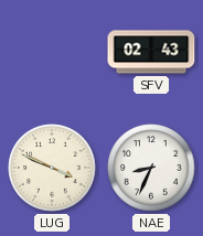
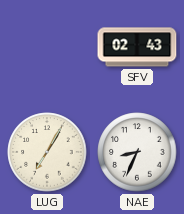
LUG: 3:49 -> 7:05 (47, 152)
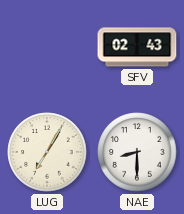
NAE: 8:34 -> 8:30 (137, 152)
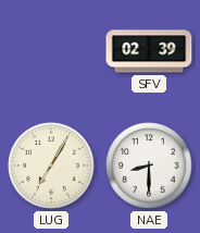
SFV: 02:43 -> 02:39 (149, 51)
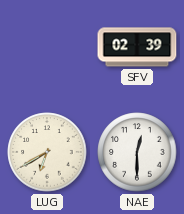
LUG: 7:05 -> 6:40 (47, 152)
NAE: 8:30 -> 12:30 (137, 152)
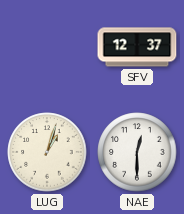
SFV: 02:39 -> 12:37 (137, 47)
LUG: 6:40 -> 1:03 (47, 152)
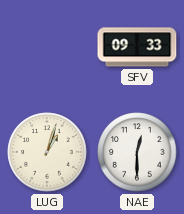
SFV: 12:37 -> 09:33 (137, 47)
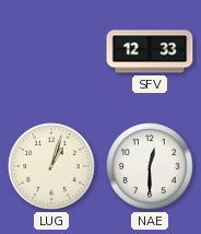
SFV: 09:33 -> 12:33 (150, 51)
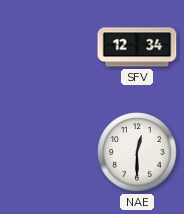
SFV: 12:33 -> 12:34 (137, 47)
LUG: 1:03 -> none (51, 166)
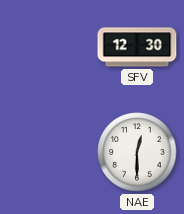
SFV: 12:34 -> 12:30 (137, 47)
